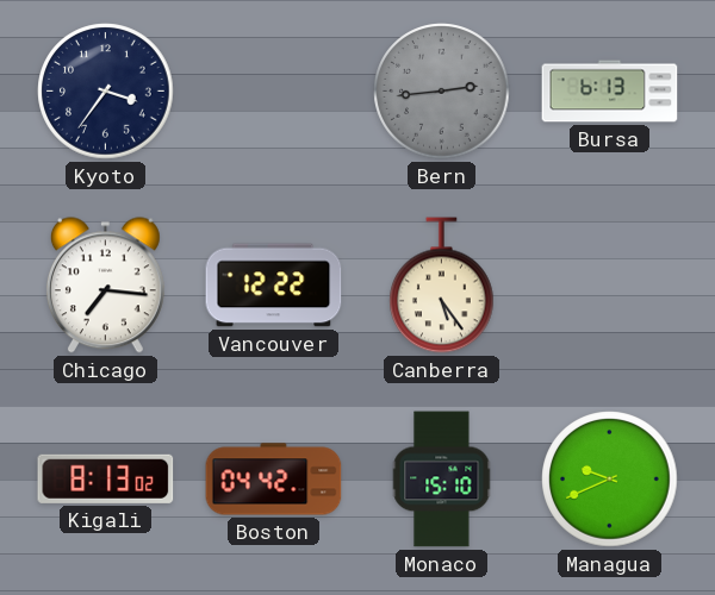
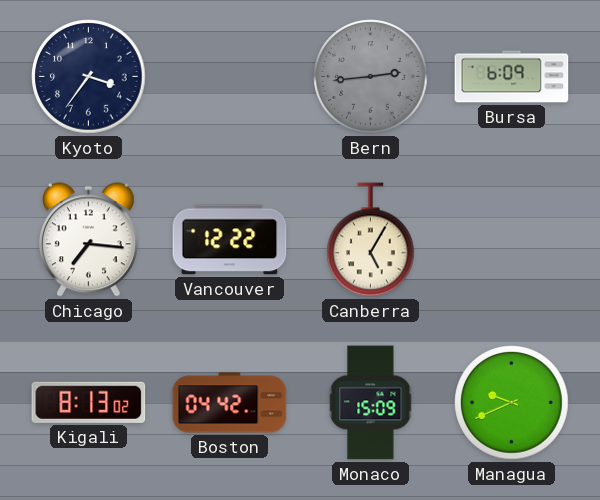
Bursa: 6:13 -> 6:09 (512, 77)
Canberra: 5:24 -> 5:05 (371, 240)
Monaco: 15:10 -> 15:09 (371, 403)
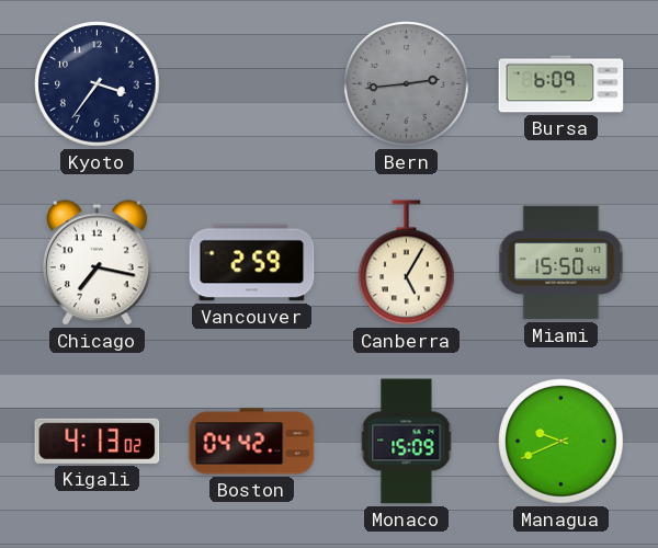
Chicago: 7:16 -> 7:17 (97, 263)
Vancouver: 12:22 -> 2:59 (252, 263)
Miami: none -> 15:50 (561, 263)
Kigali: 8:13 -> 4:13 (98, 441)
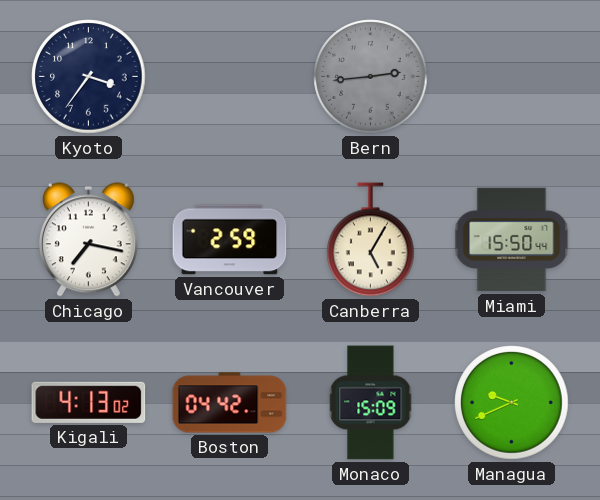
Bursa: 6:09 -> none (561, 84)
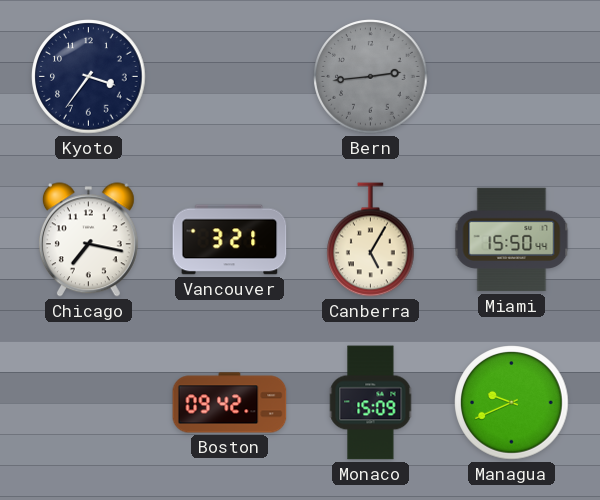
Vancouver: 2:59 -> 3:21 (230, 240)
Kigali: 4:13 -> none (89, 402)
Boston: 04:42 -> 09:42 (230, 403)
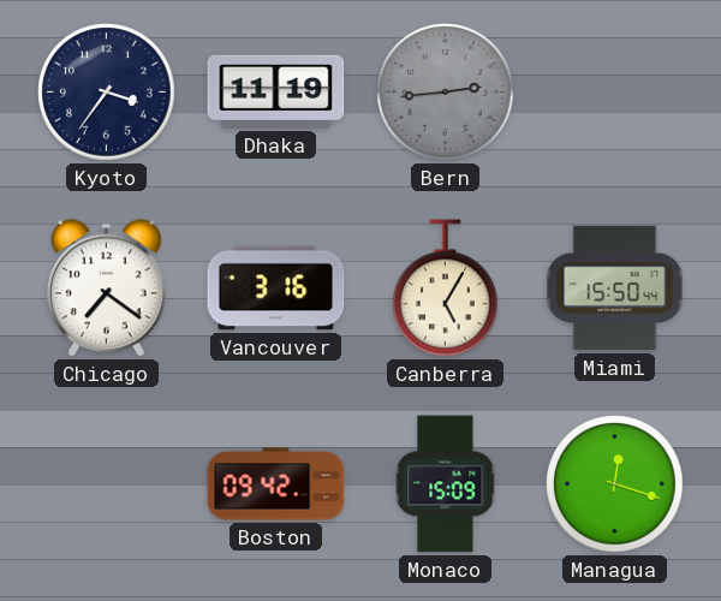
Dhaka: none -> 11:19 (276, 91)
Chicago: 7:17 -> 7:21 (106, 288)
Vancouver: 3:21 -> 3:16 (276, 288)
Managua: 9:41 -> 12:18 (615, 484)
